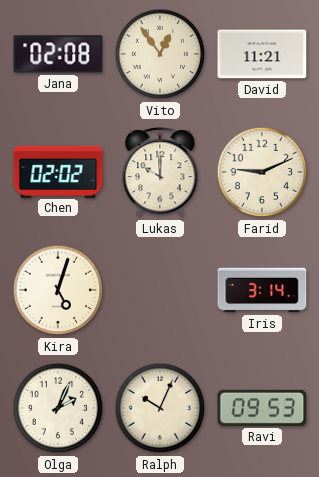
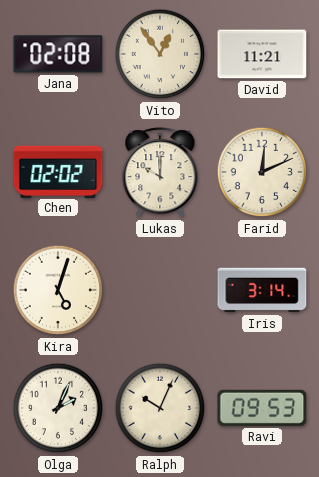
Farid: 9:11 -> 12:11 (262, 172)
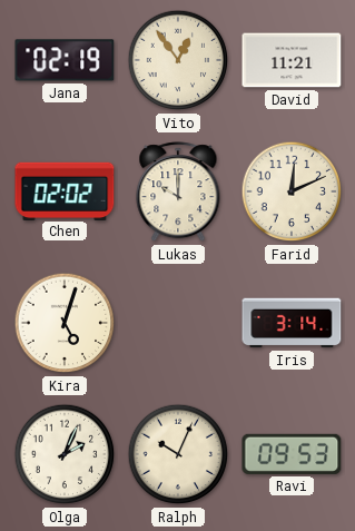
Jana: 02:08 -> 02:19 (65, 60)
